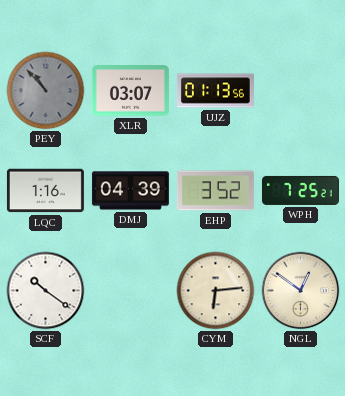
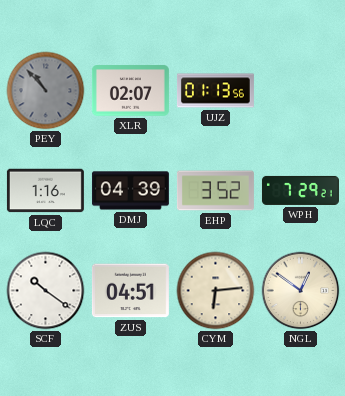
XLR: 03:07 -> 02:07 (130, 91)
WPH: 7:25 -> 7:29 (300, 190)
ZUS: none -> 04:51 (130, 291)
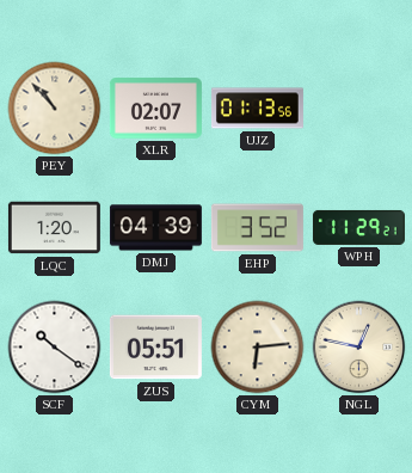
PEY dial: grey -> cream (55, 109)
LQC: 1:16 -> 1:20 (54, 228)
WPH: 7:29 -> 11:29 (358, 227)
ZUS: 04:51 -> 05:51 (155, 348)
NGL: 12:51 -> 12:47 (359, 348)
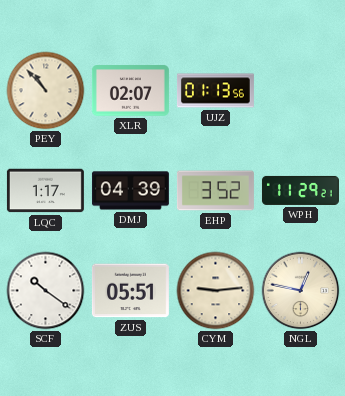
LQC: 1:20 -> 1:17 (45, 191)
CYM: 6:14 -> 9:14 (216, 291)
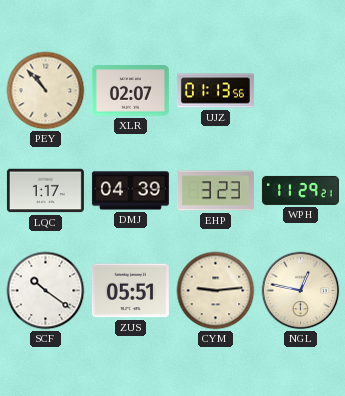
EHP: 3:52 -> 3:23 (215, 191)
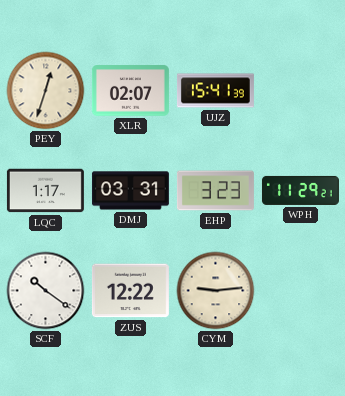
PEY: 10:53 -> 12:33 (46, 91)
UJZ: 01:13 -> 15:41 (215, 91)
DMJ: 04:39 -> 03:31 (130, 191)
ZUS: 05:51 -> 12:22 (130, 291)
NGL: 12:47 -> none (301, 291)
